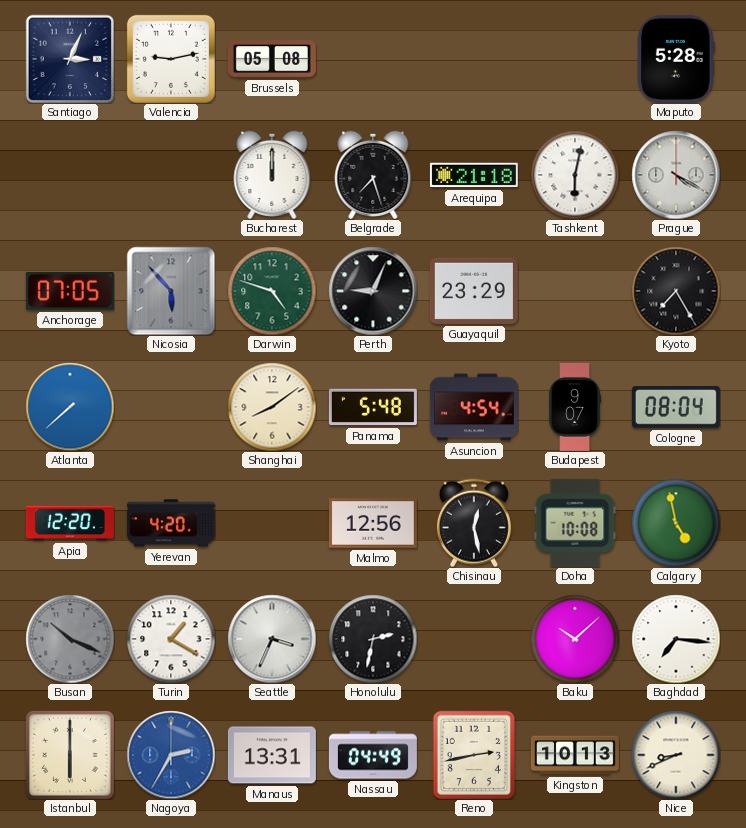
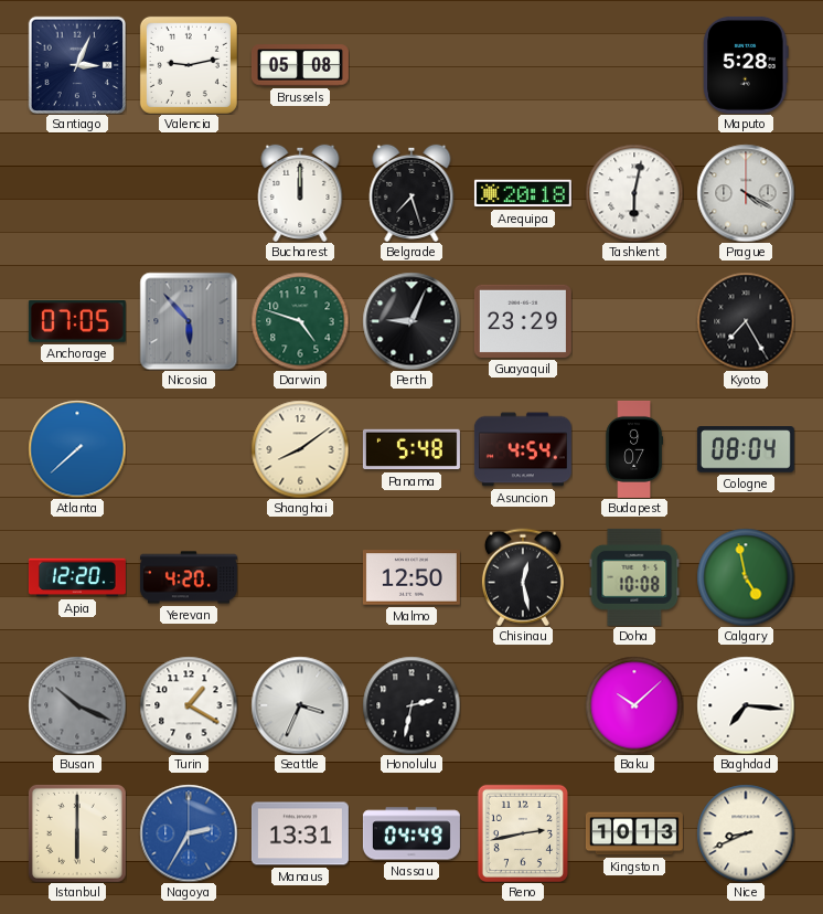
Arequipa: 21:18 -> 20:18 (523, 193)
Malmo: 12:56 -> 12:50 (411, 577)
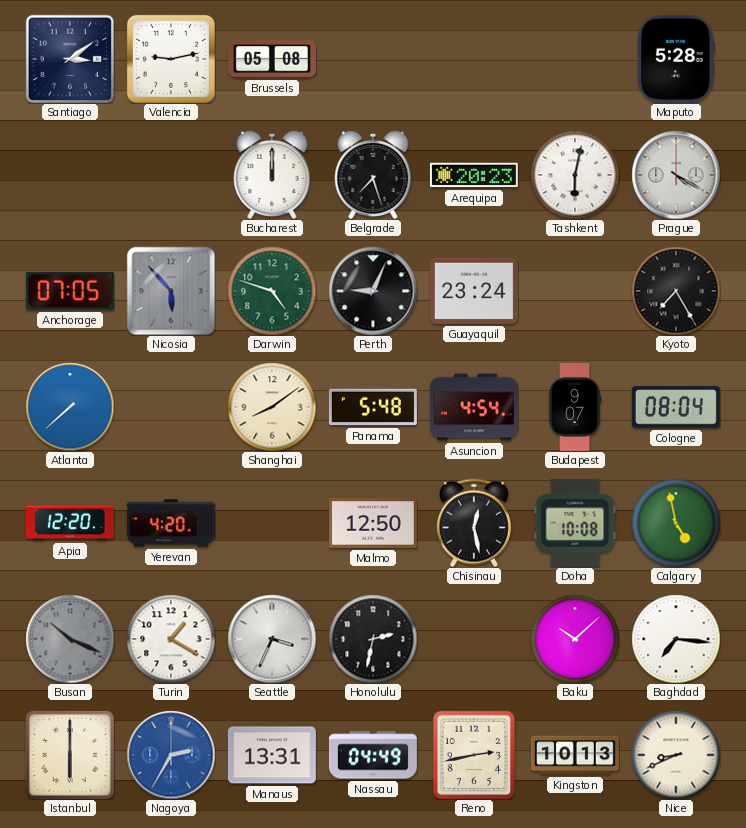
Santiago: 3:04 -> 3:09 (70, 59)
Arequipa: 20:18 -> 20:23 (474, 175)
Guayaquil: 23:29 -> 23:24 (474, 291)
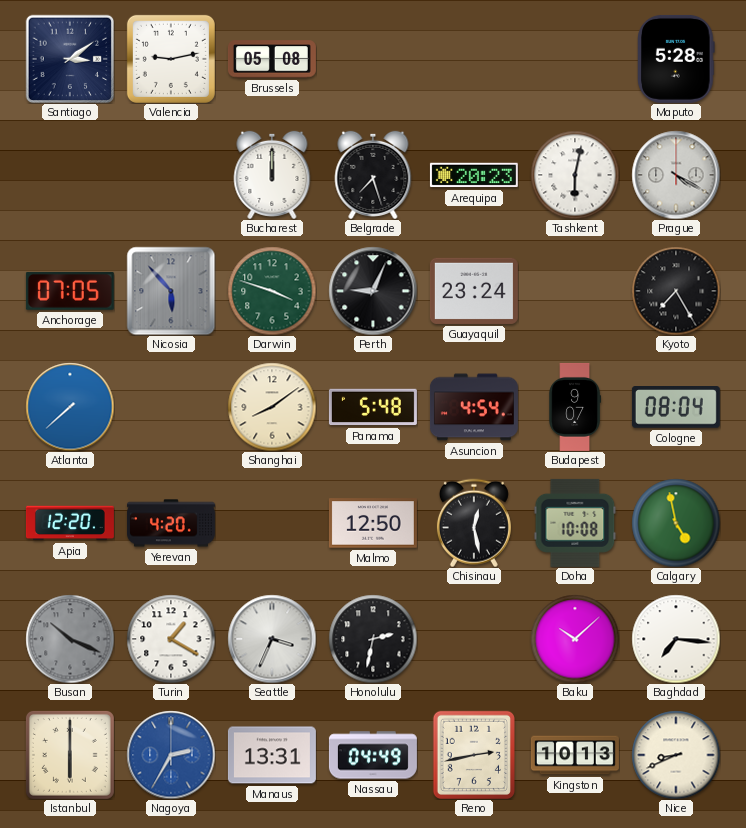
Darwin: 4:48 -> 3:48 (272, 291)
